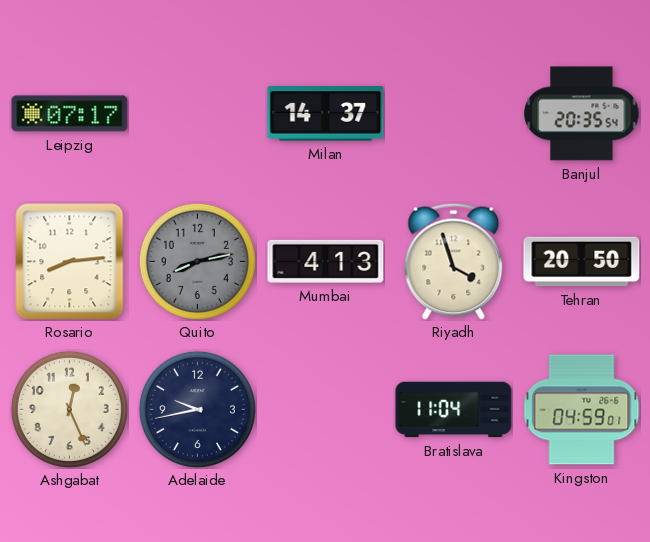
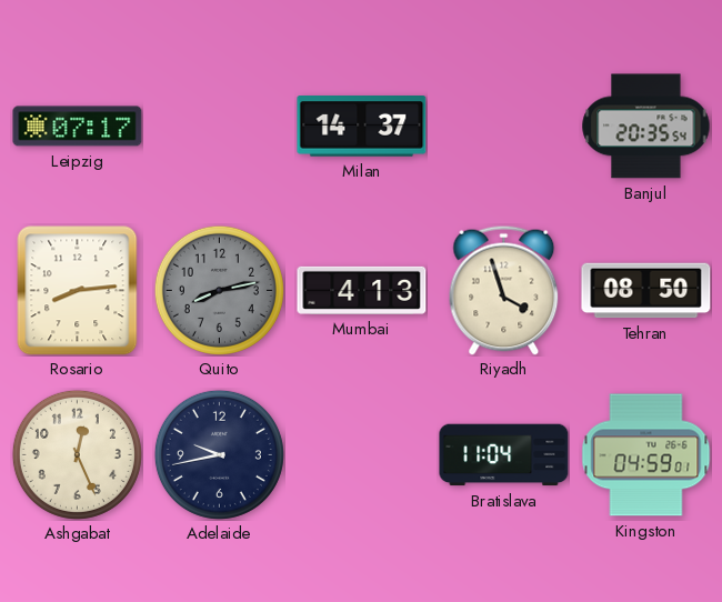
Tehran: 20:50 -> 08:50 (646, 291)
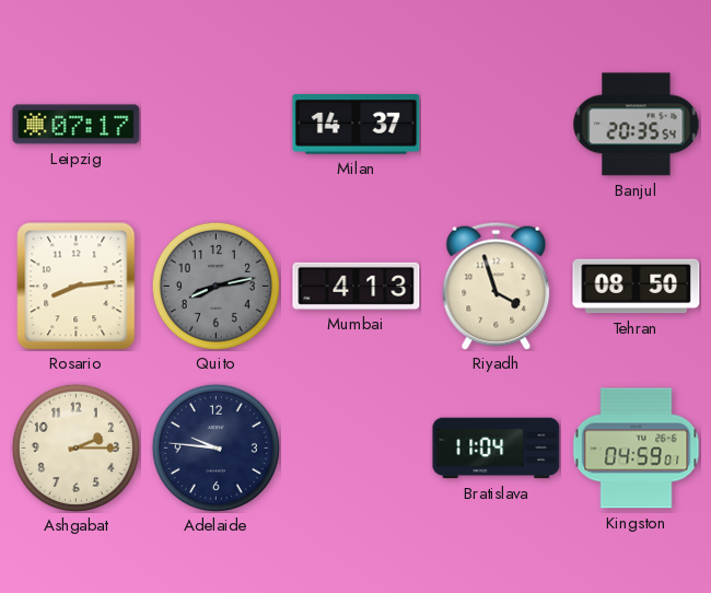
Ashgabat: 12:26 -> 2:15 (75, 447)
Adelaide: 9:43 -> 9:46 (215, 447)
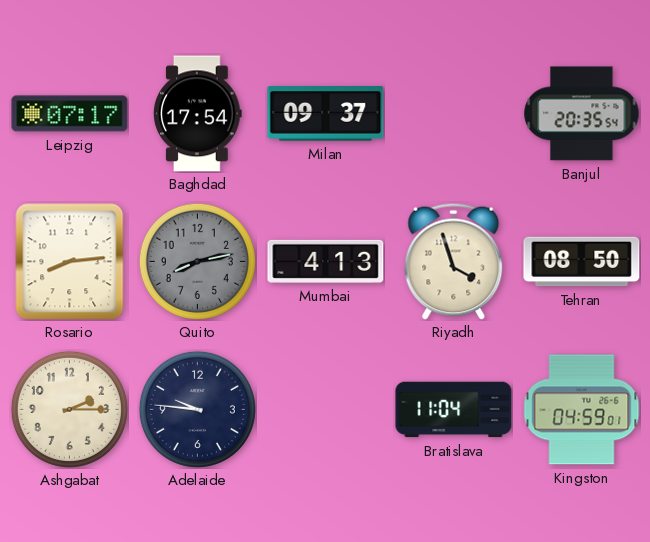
Baghdad: none -> 17:54 (198, 114)
Milan: 14:37 -> 09:37 (326, 114)
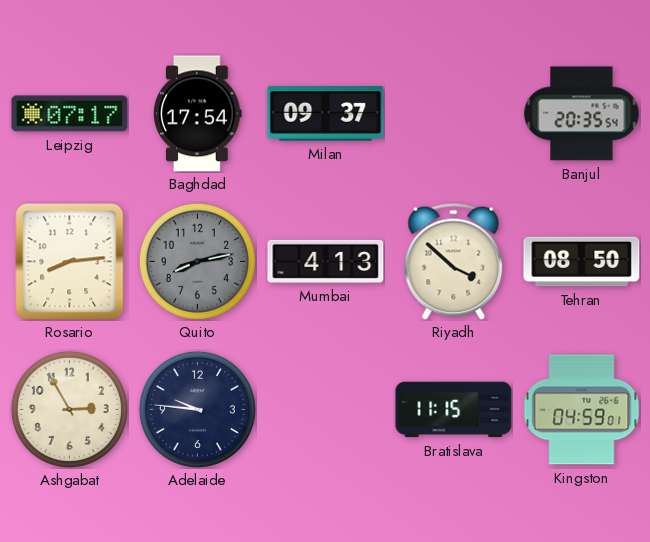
Riyadh: 3:57 -> 3:52 (454, 261)
Ashgabat: 2:15 -> 2:55 (69, 409)
Bratislava: 11:04 -> 11:15 (454, 410)
